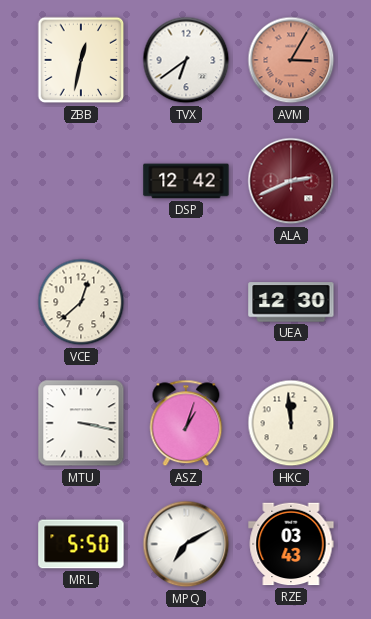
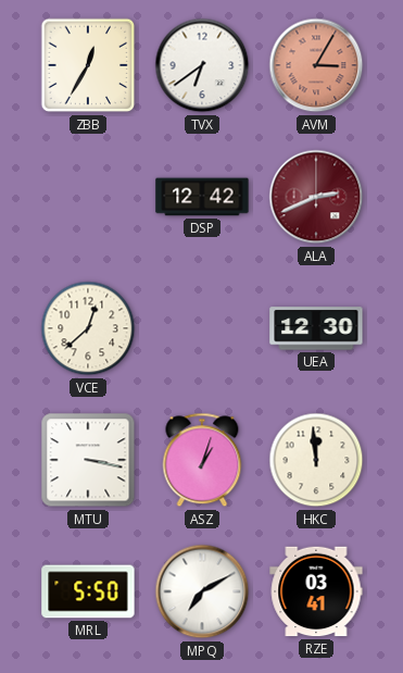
ZBB: 12:32 -> 12:35 (88, 65)
RZE: 03:43 -> 03:41 (316, 591)
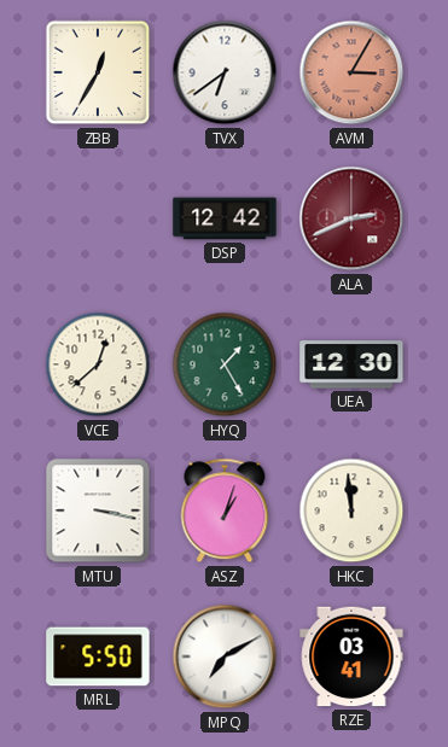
HYQ: none -> 1:25 (225, 364)
